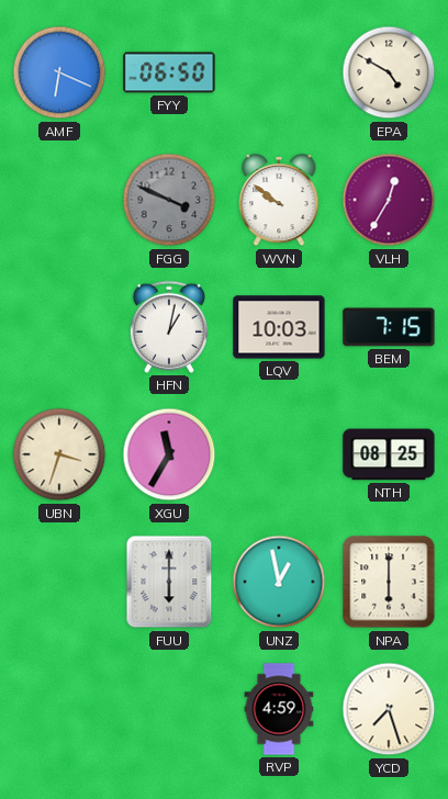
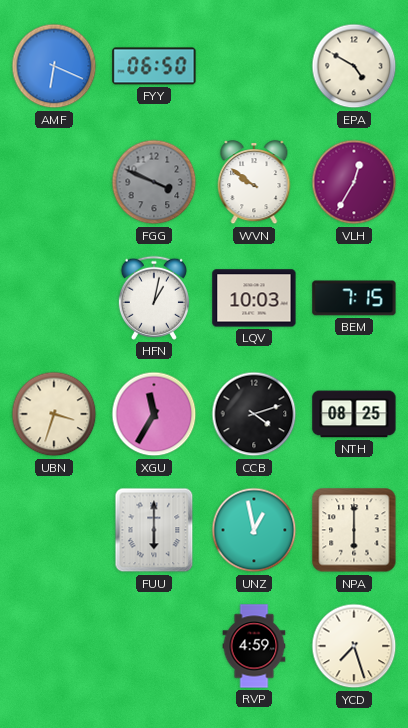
CCB: none -> 4:12 (254, 414)
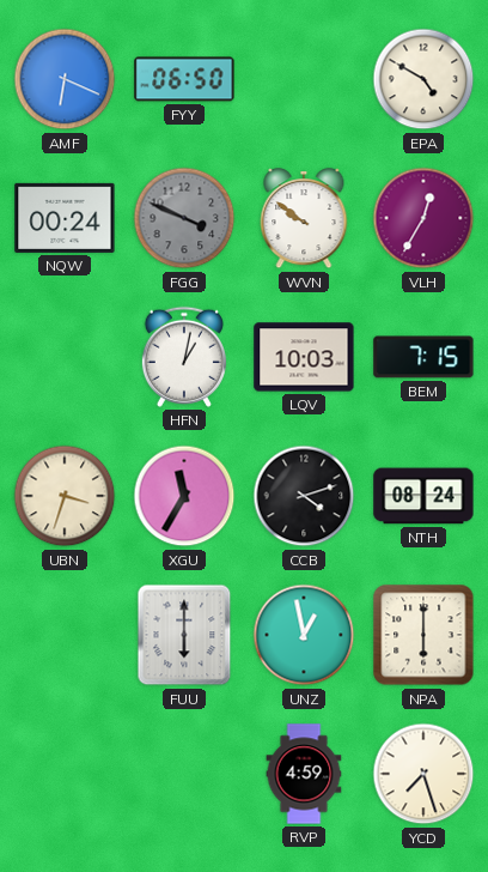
NQW: none -> 00:24 (65, 218)
NTH: 08:25 -> 08:24 (423, 496)
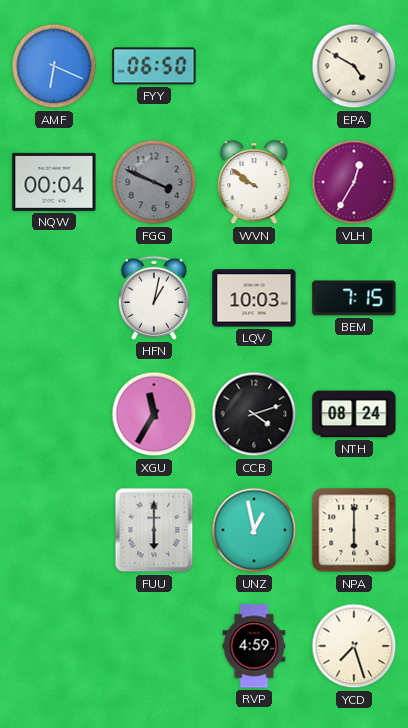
NQW: 00:24 -> 00:04 (54, 182)
UBN: 3:33 -> none (65, 496)
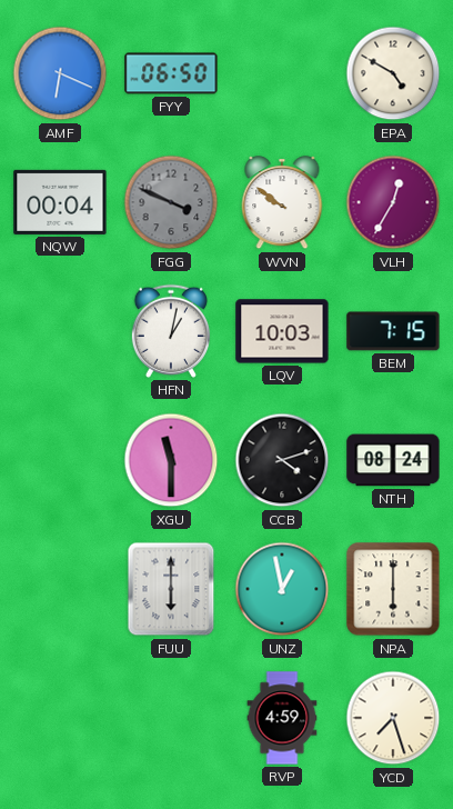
XGU: 11:35 -> 11:30 (171, 460)
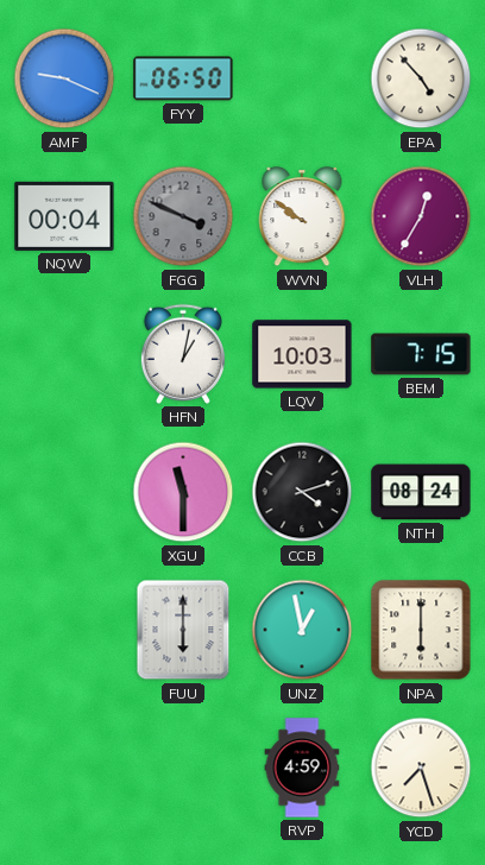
AMF: 6:19 -> 9:19 (64, 78)
EPA: 4:50 -> 4:53 (421, 78)
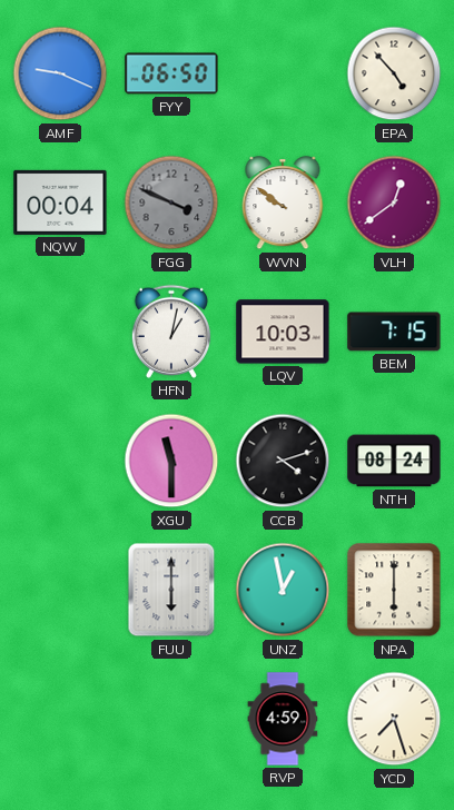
VLH: 12:35 -> 12:39 (394, 202)
